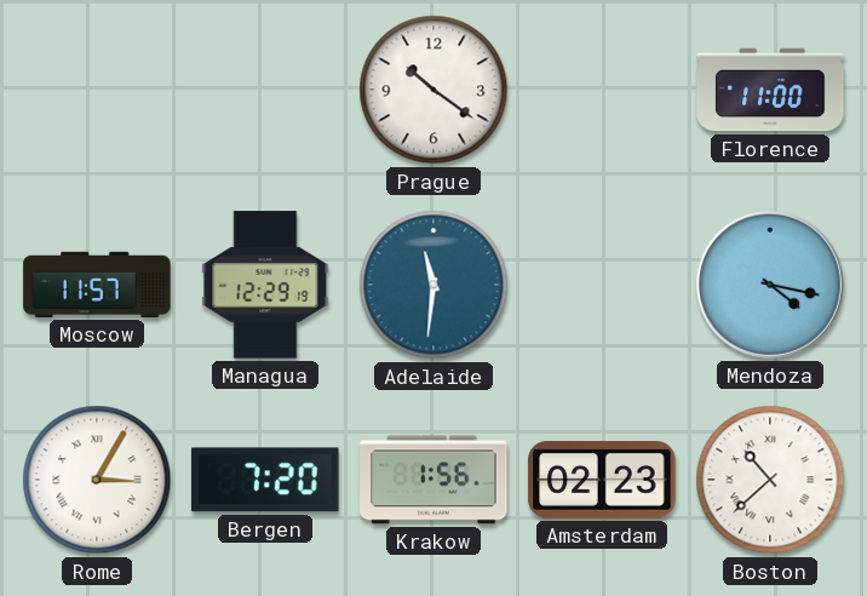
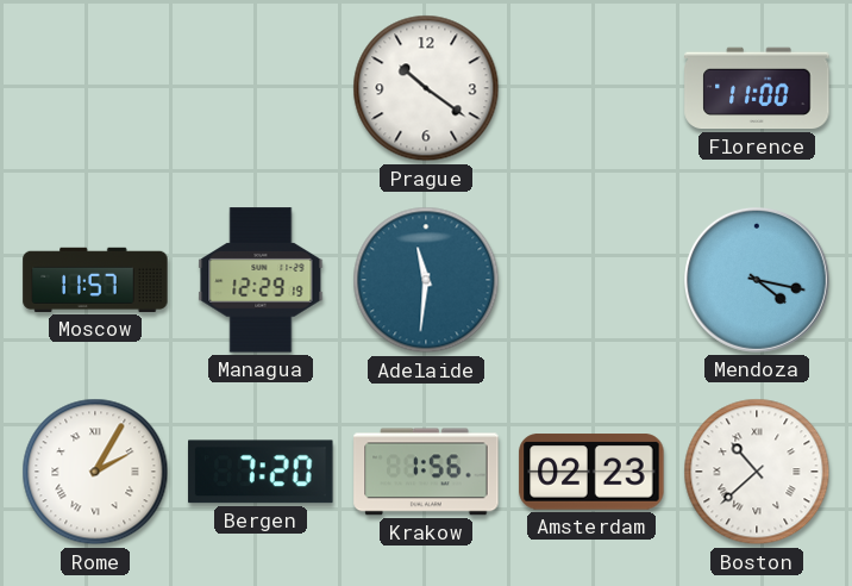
Rome: 3:05 -> 2:05 (95, 472)
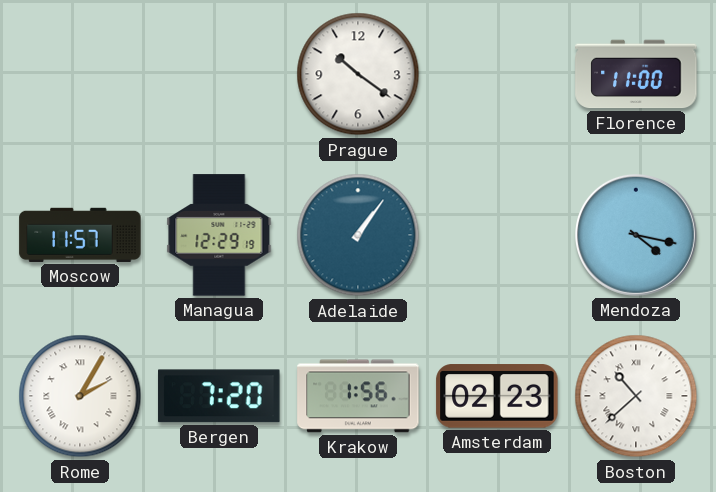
Adelaide: 11:31 -> 1:06 (358, 235)
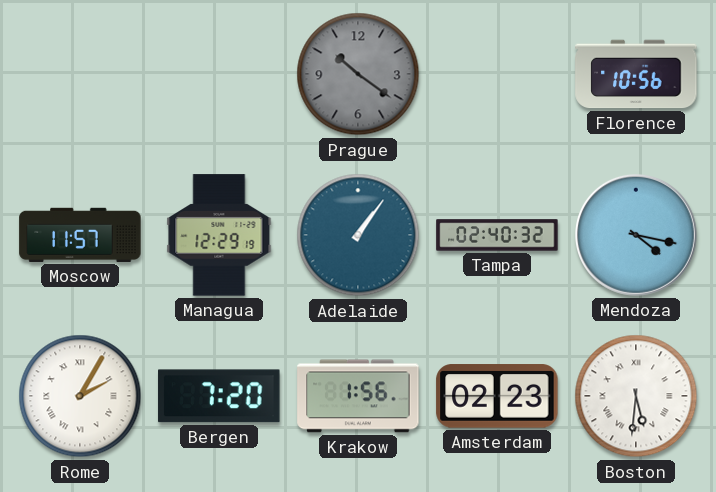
Prague dial: white -> grey (358, 74)
Florence: 11:00 -> 10:56 (636, 74)
Tampa: none -> 02:40 (497, 235)
Boston: 10:38 -> 5:31 (636, 396)
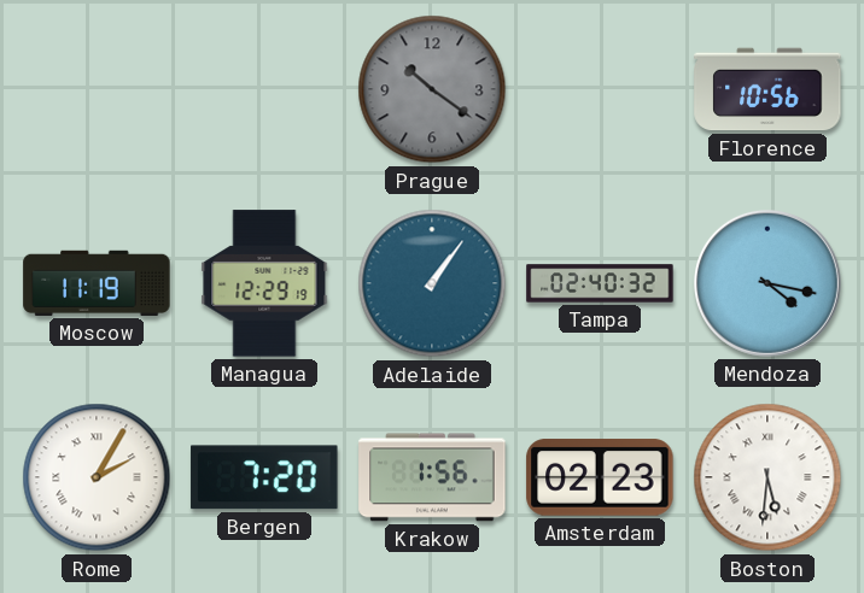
Moscow: 11:57 -> 11:19 (97, 283)
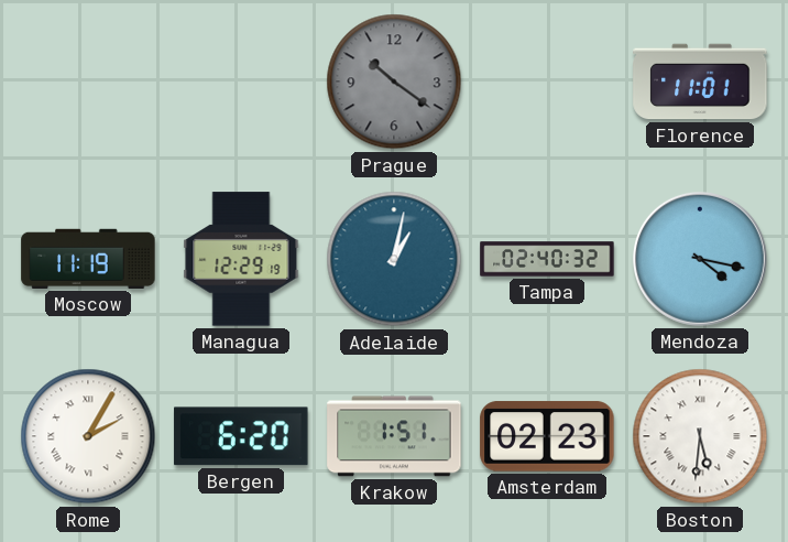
Florence: 10:56 -> 11:01 (700, 82)
Adelaide: 1:06 -> 1:02 (394, 259)
Bergen: 7:20 -> 6:20 (241, 436)
Krakow: 1:56 -> 1:51 (394, 436)
